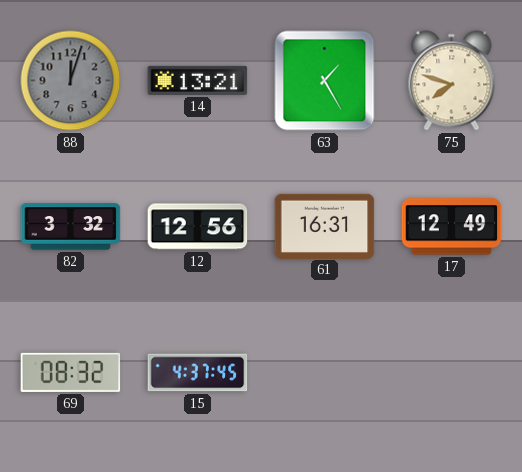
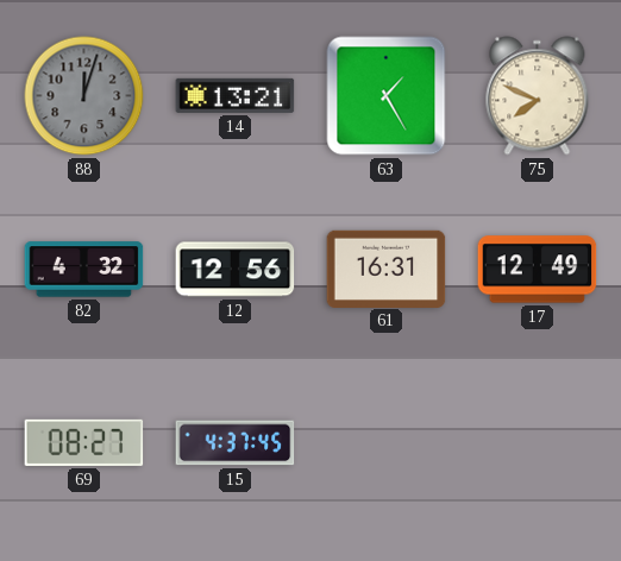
75: 7:48 -> 7:49 (538, 96)
82: 3:32 -> 4:32 (84, 270)
69: 08:32 -> 08:27 (84, 442)
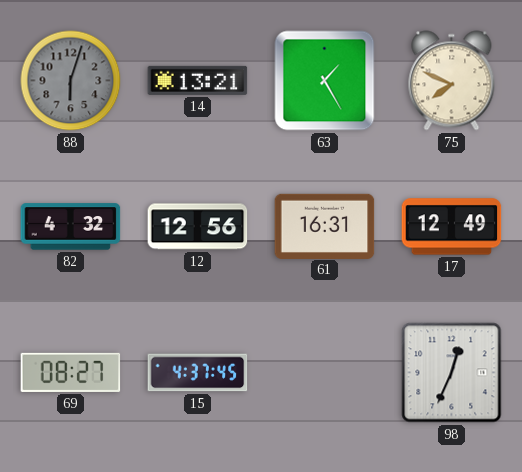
88: 12:03 -> 6:03 (71, 81)
98: none -> 12:34 (452, 373)
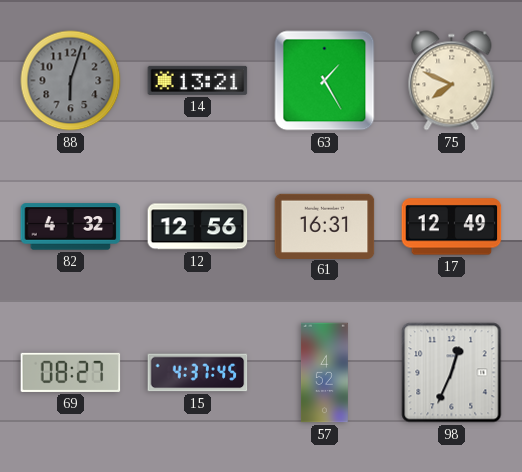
57: none -> 4:52 (324, 373)
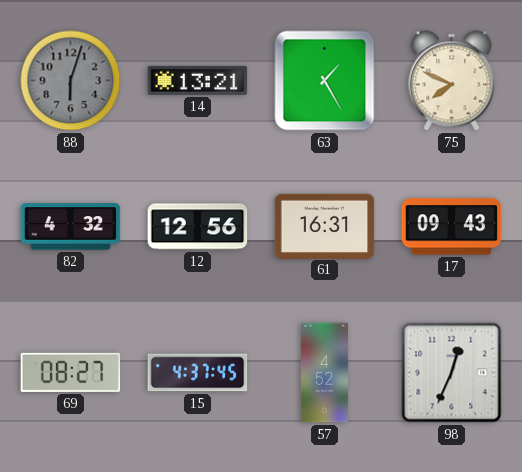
17: 12:49 -> 09:43 (452, 227)
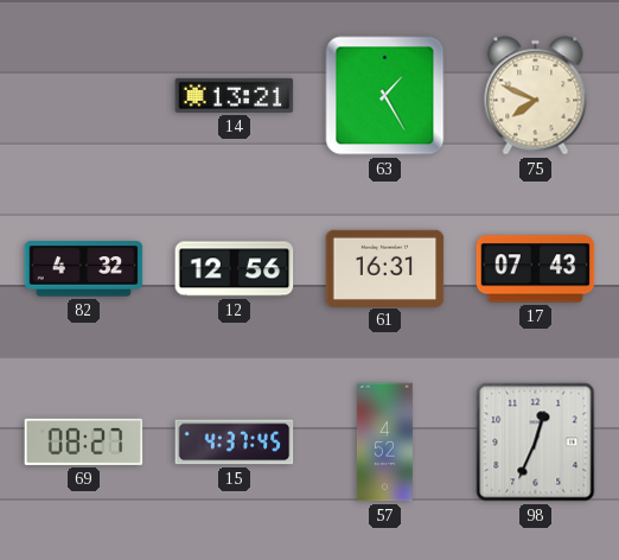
88: 6:03 -> none (71, 81)
17: 09:43 -> 07:43 (536, 269)
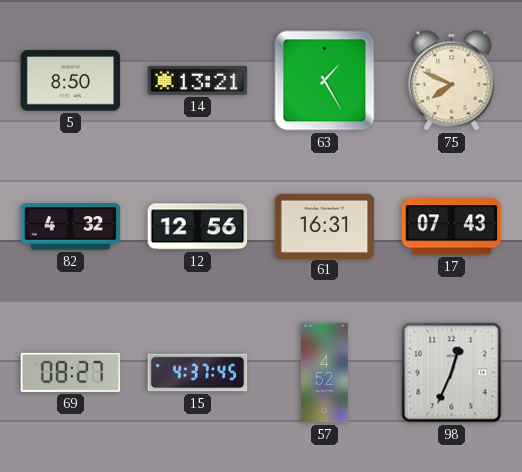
5: none -> 8:50 (71, 81)
